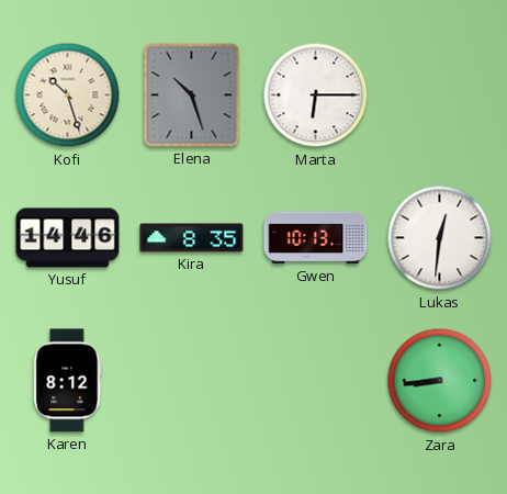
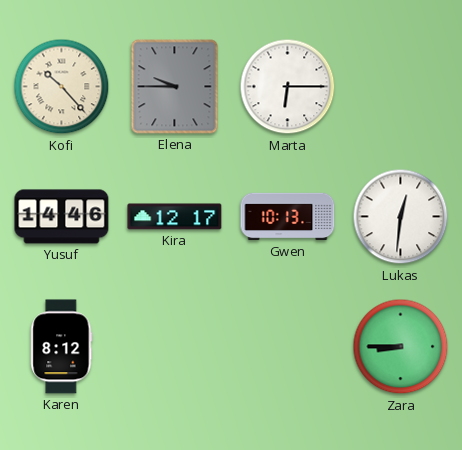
Kofi: 10:27 -> 10:23 (62, 87)
Elena: 10:27 -> 9:45 (175, 87)
Kira: 8:35 -> 12:17 (175, 217)
Zara: 8:44 -> 8:45 (401, 347)
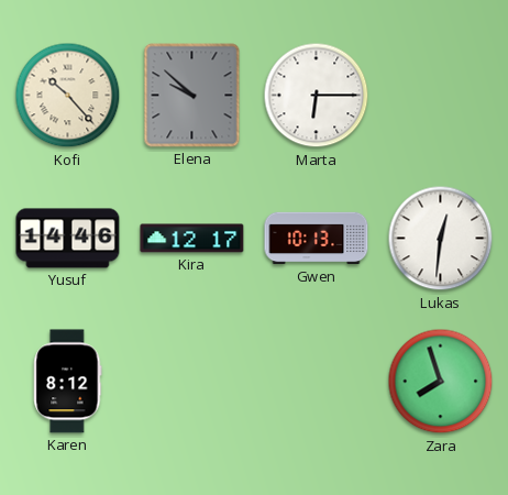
Elena: 9:45 -> 9:52 (192, 96)
Zara: 8:45 -> 7:57 (441, 382)
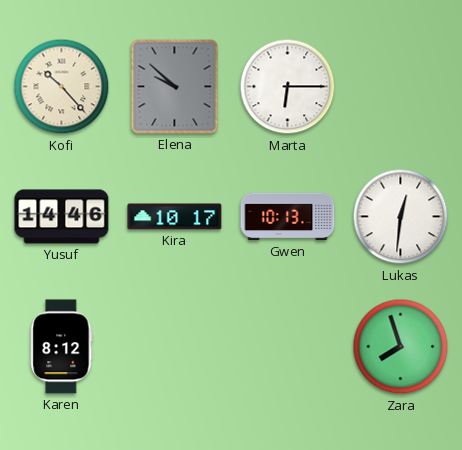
Kira: 12:17 -> 10:17 (175, 217)
